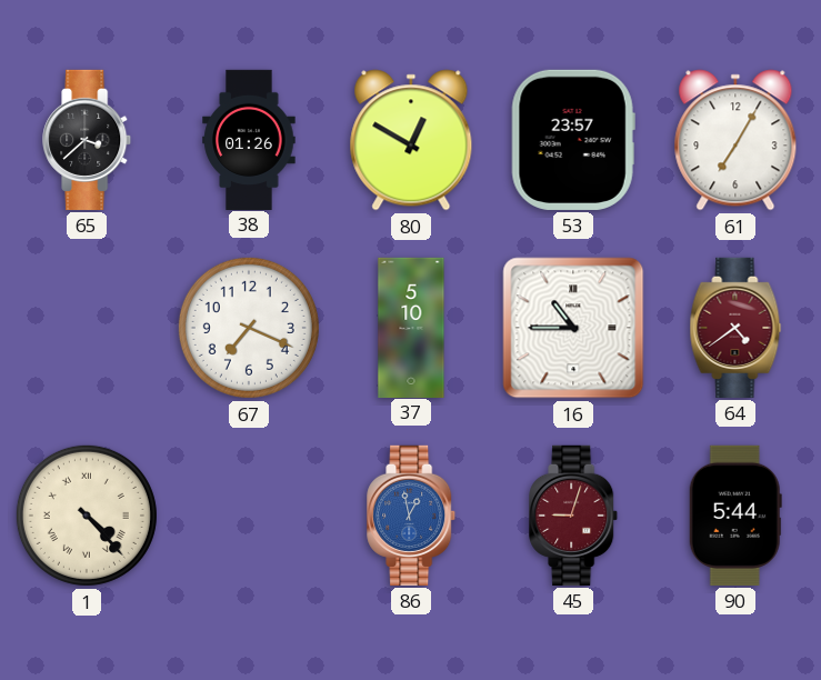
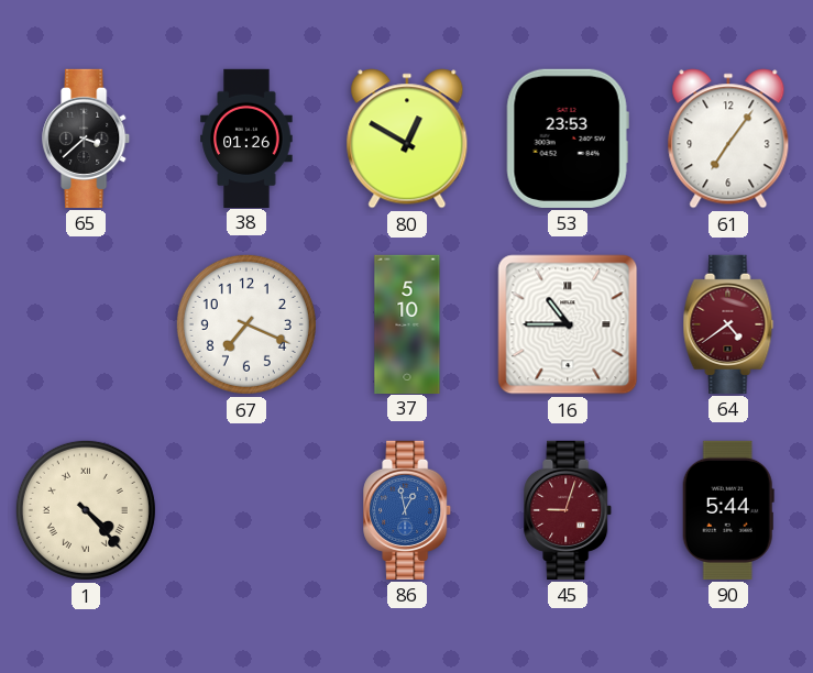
53: 23:57 -> 23:53 (568, 139)
61: 7:05 -> 7:06 (728, 139)
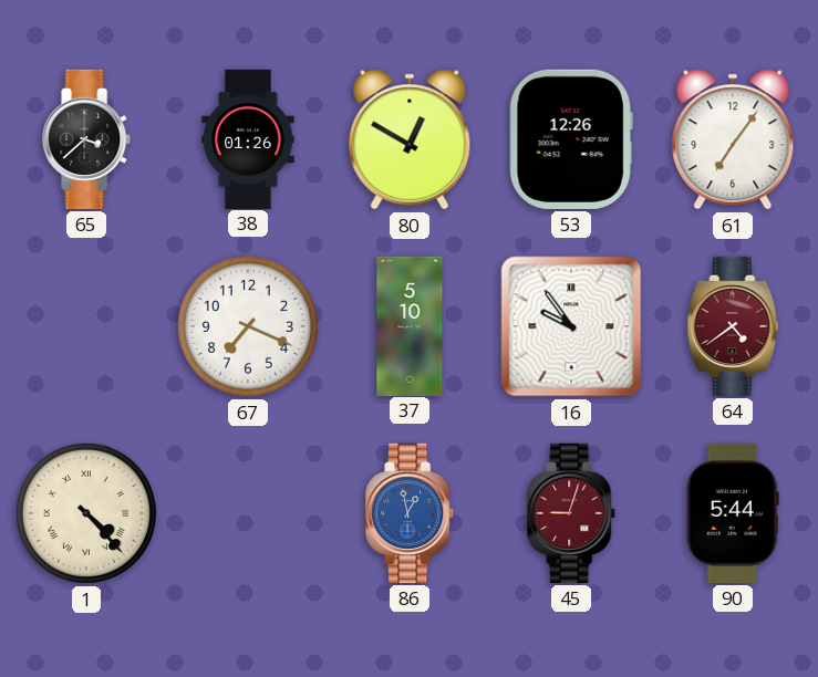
53: 23:53 -> 12:26 (571, 139)
16: 10:45 -> 9:54 (571, 326)
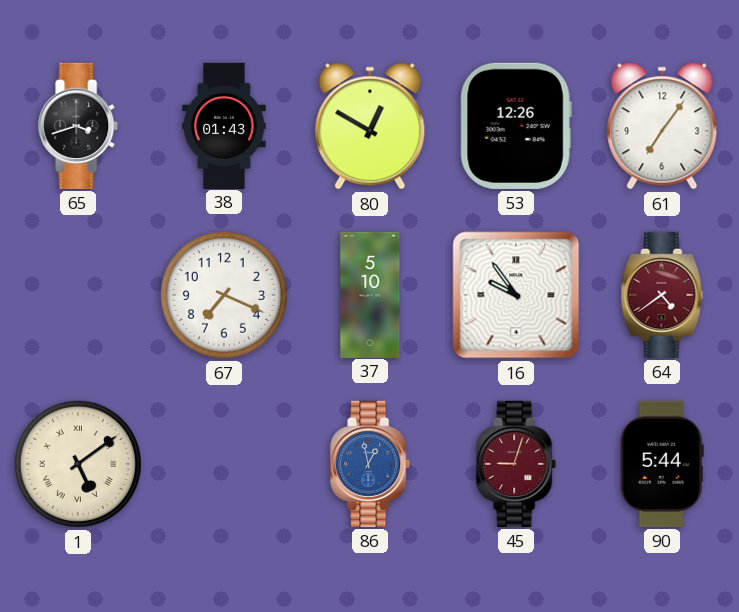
65: 3:38 -> 3:42 (79, 126)
38: 01:26 -> 01:43 (224, 125)
1: 4:23 -> 5:09 (78, 464)
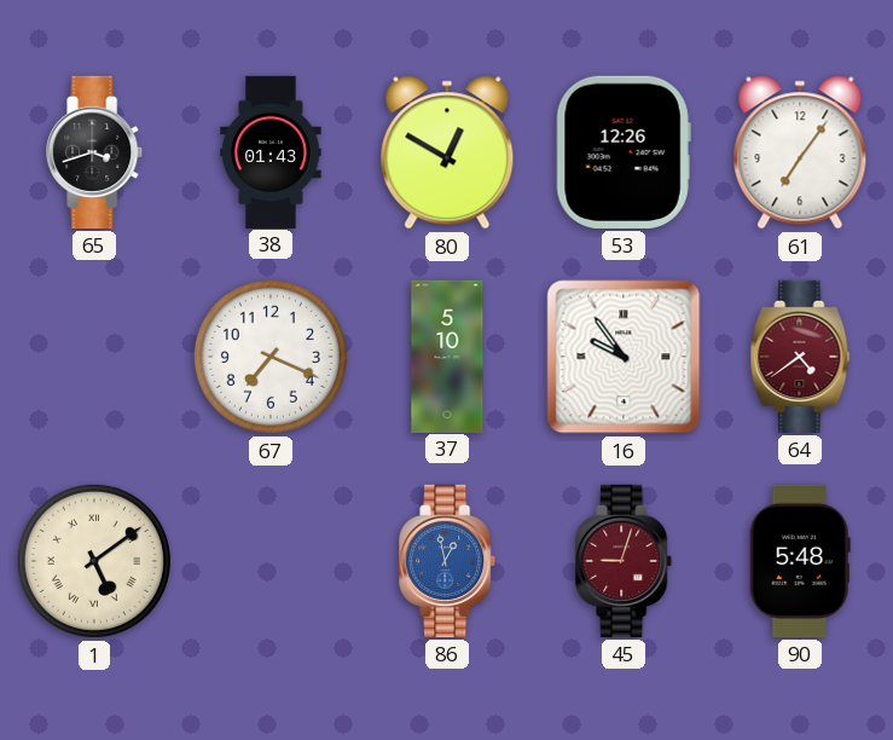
90: 5:44 -> 5:48 (800, 561)
